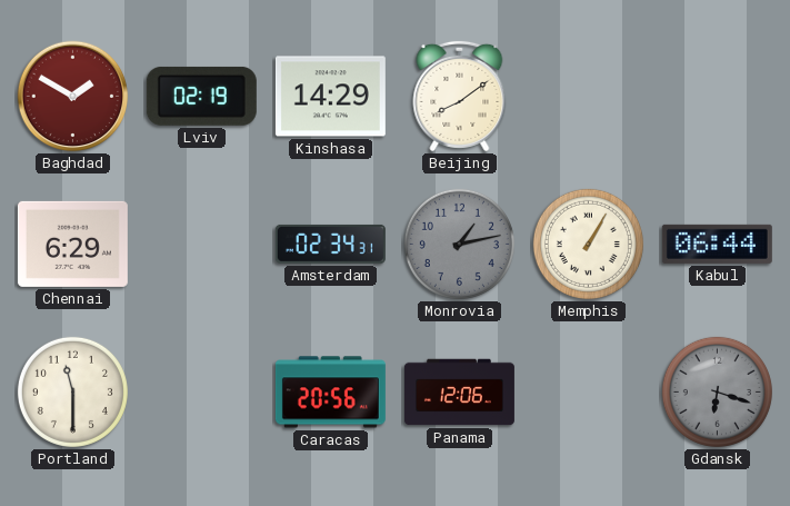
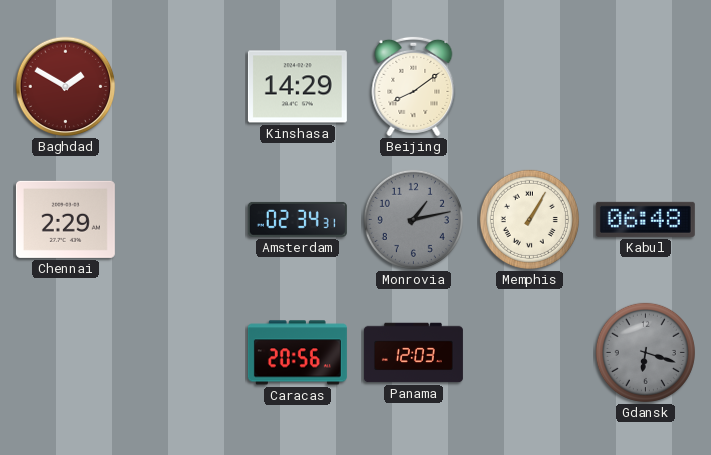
Lviv: 02:19 -> none (201, 96)
Chennai: 6:29 -> 2:29 (65, 219)
Kabul: 06:44 -> 06:48 (645, 219)
Portland: 11:30 -> none (72, 391)
Panama: 12:06 -> 12:03 (413, 353)
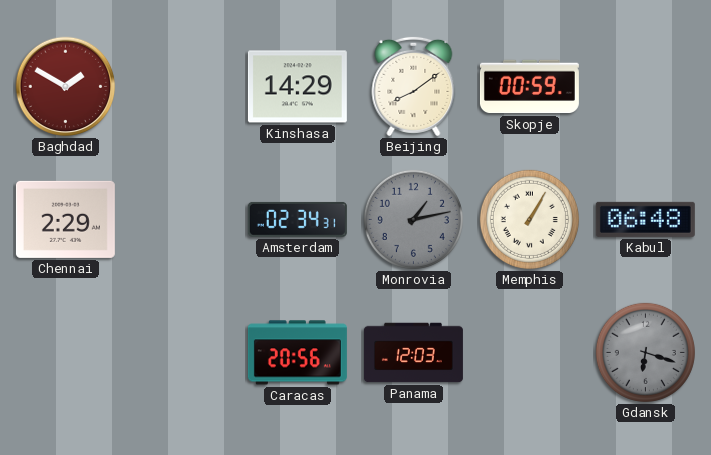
Skopje: none -> 00:59 (529, 87)
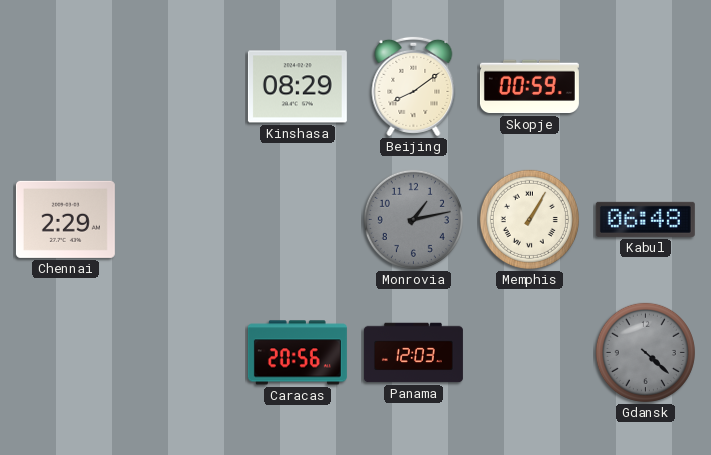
Baghdad: 1:50 -> none (66, 87)
Kinshasa: 14:29 -> 08:29 (297, 87)
Amsterdam: 02:34 -> none (297, 219)
Gdansk: 6:18 -> 4:22 (645, 352)
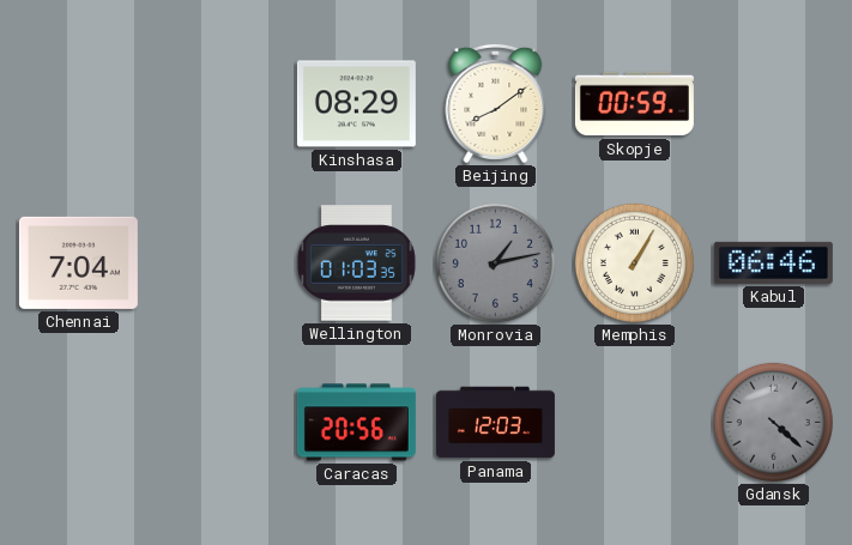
Chennai: 2:29 -> 7:04 (78, 262)
Wellington: none -> 01:03 (356, 264)
Kabul: 06:48 -> 06:46 (773, 262)
